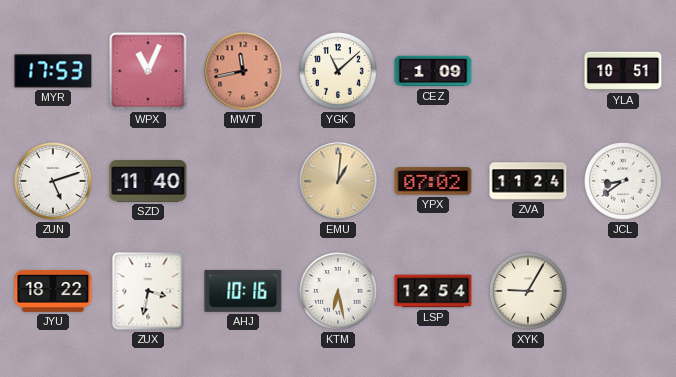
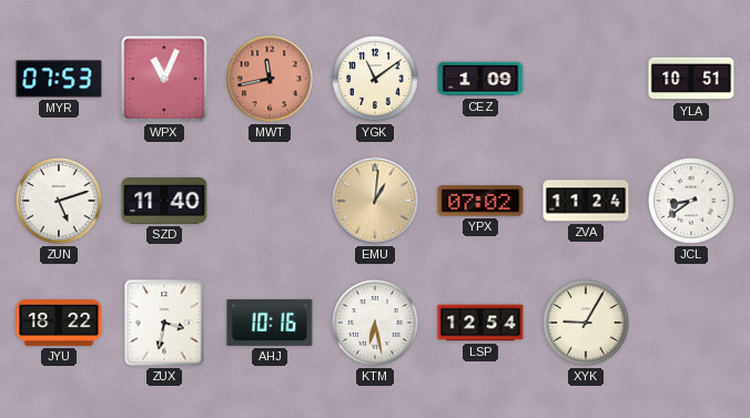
MYR: 17:53 -> 07:53 (59, 79)
YGK: 11:08 -> 11:09 (375, 79)
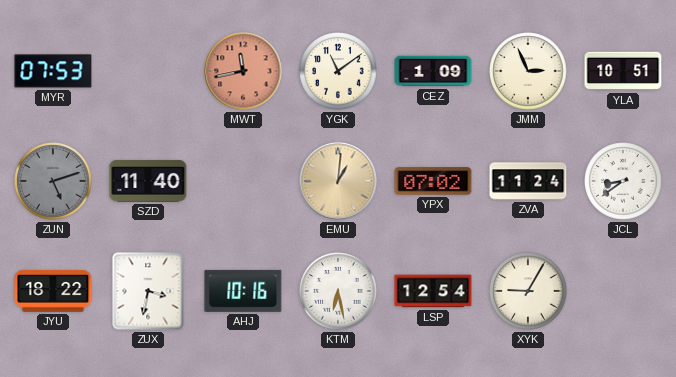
WPX: 11:04 -> none (164, 79)
JMM: none -> 2:56 (528, 71)
ZUN dial: white -> grey (53, 181)
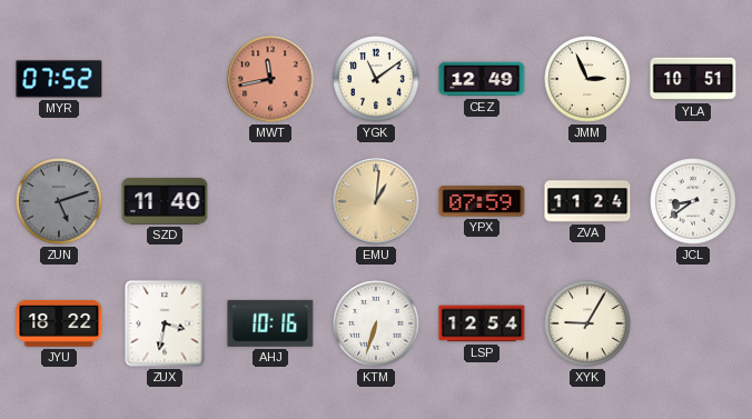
MYR: 07:53 -> 07:52 (59, 79)
CEZ: 1:09 -> 12:49 (482, 79)
YPX: 07:02 -> 07:59 (482, 201)
KTM: 6:28 -> 6:33 (376, 323)
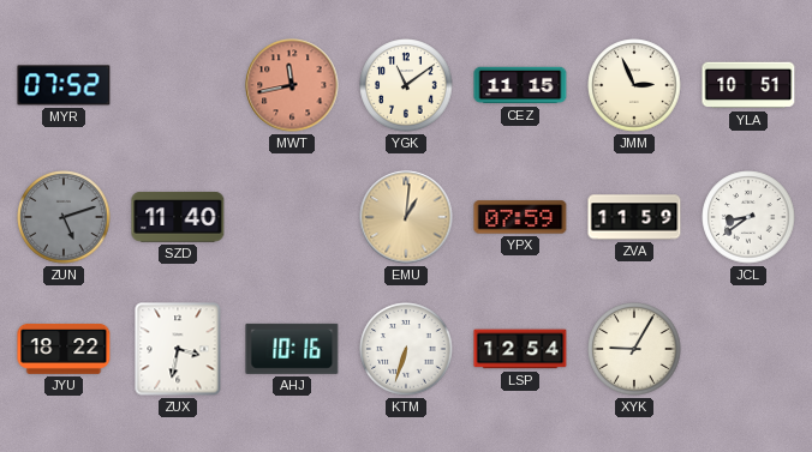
CEZ: 12:49 -> 11:15 (520, 85)
ZVA: 11:24 -> 11:59 (634, 217)
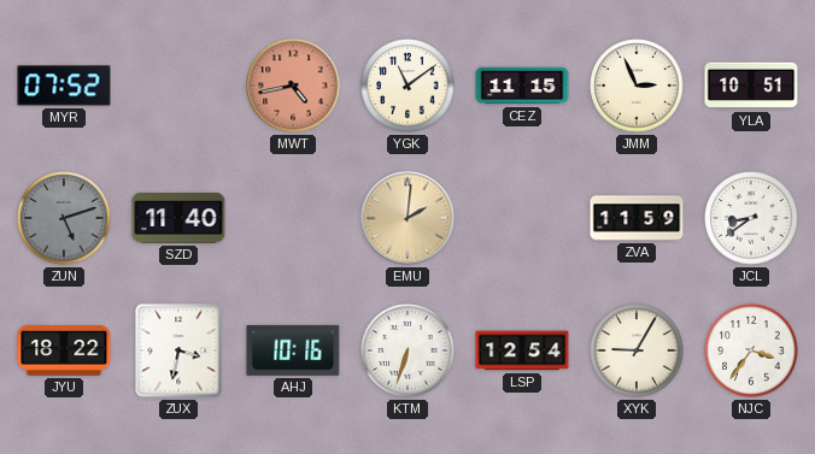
MWT: 11:43 -> 4:43 (293, 86)
EMU: 1:01 -> 2:01 (408, 218)
YPX: 07:59 -> none (520, 217)
NJC: none -> 3:36 (751, 350)
